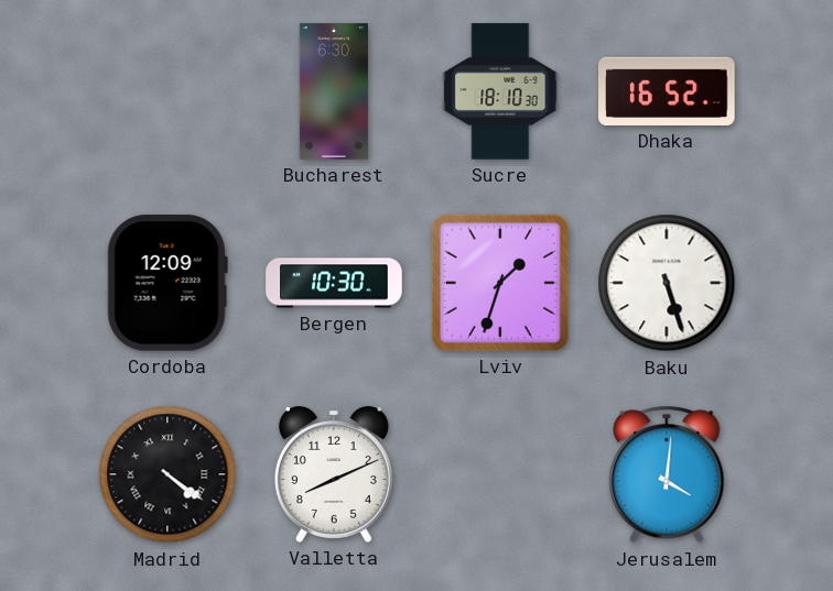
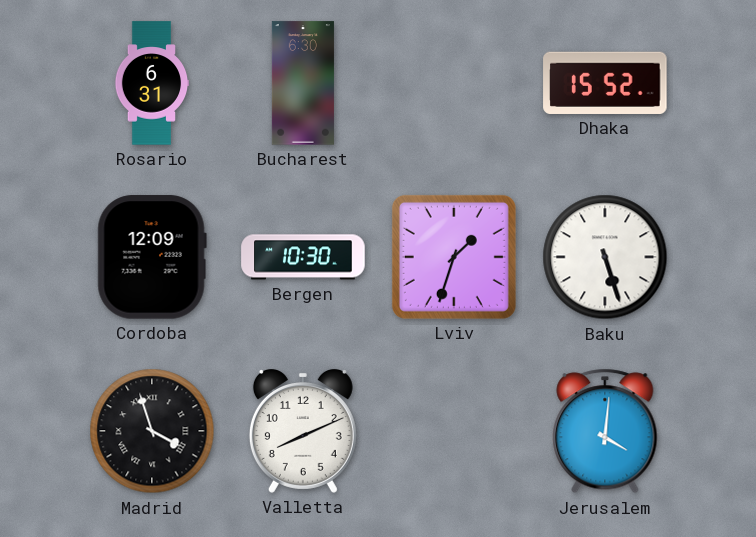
Rosario: none -> 6:31 (152, 83)
Sucre: 18:10 -> none (500, 91)
Dhaka: 16:52 -> 15:52 (605, 83)
Madrid: 4:21 -> 3:57 (152, 431)
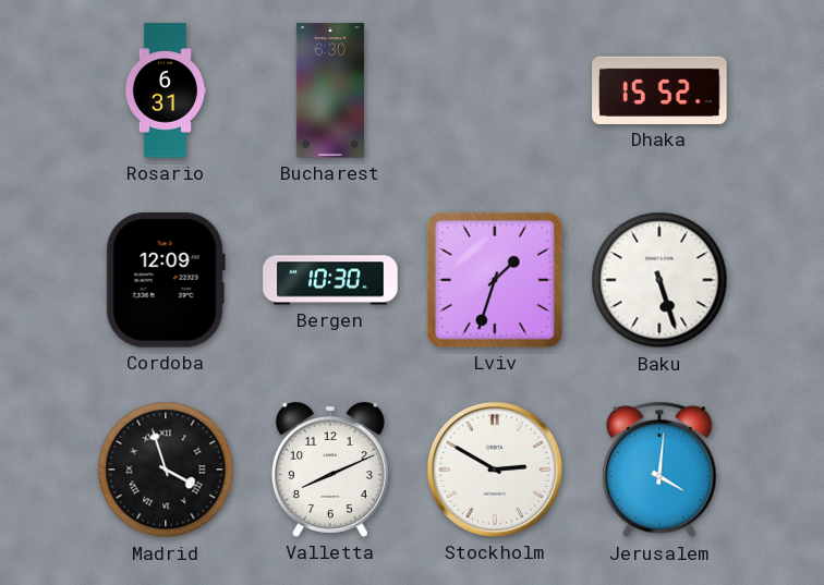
Stockholm: none -> 2:50 (495, 470)
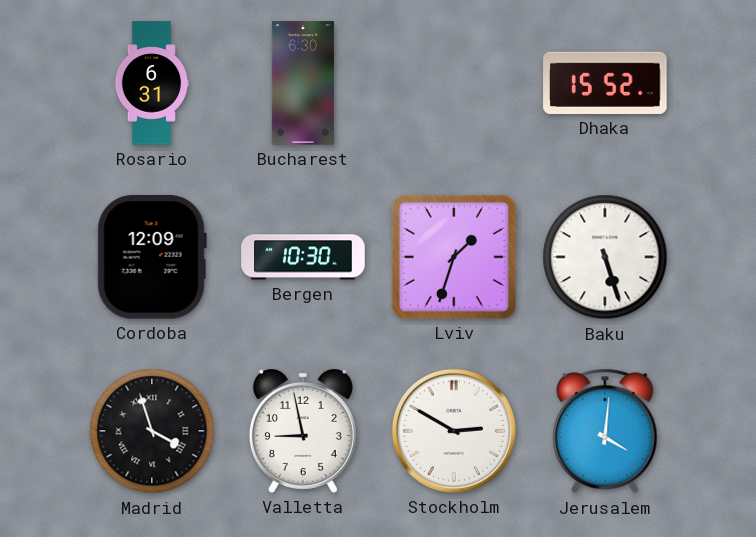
Valletta: 8:11 -> 8:58 (303, 432)
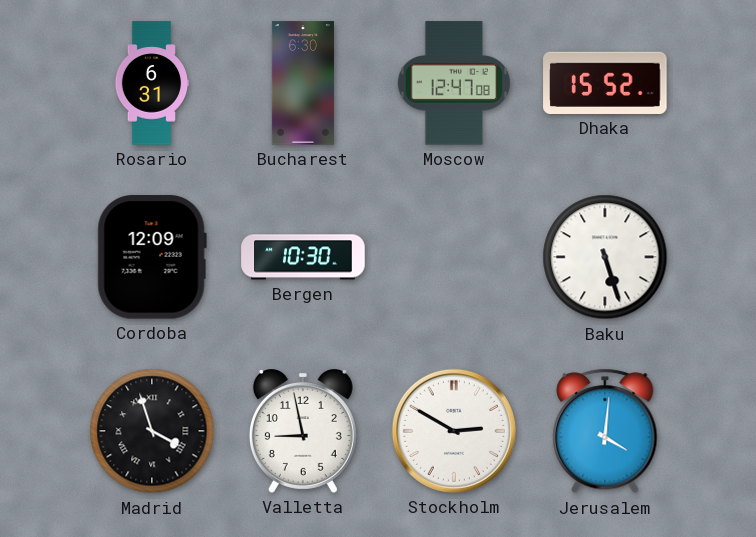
Moscow: none -> 12:47 (454, 83)
Lviv: 1:33 -> none (454, 257)
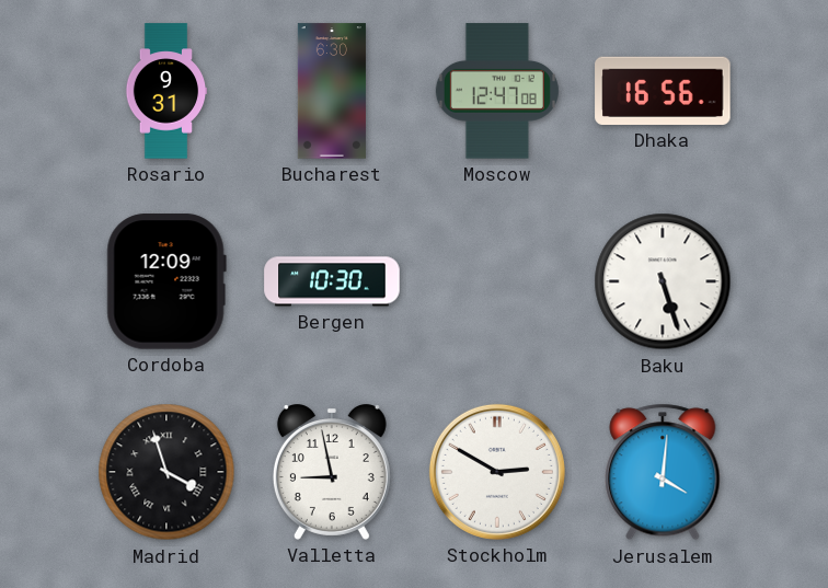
Rosario: 6:31 -> 9:31 (166, 91)
Dhaka: 15:52 -> 16:56 (663, 91)
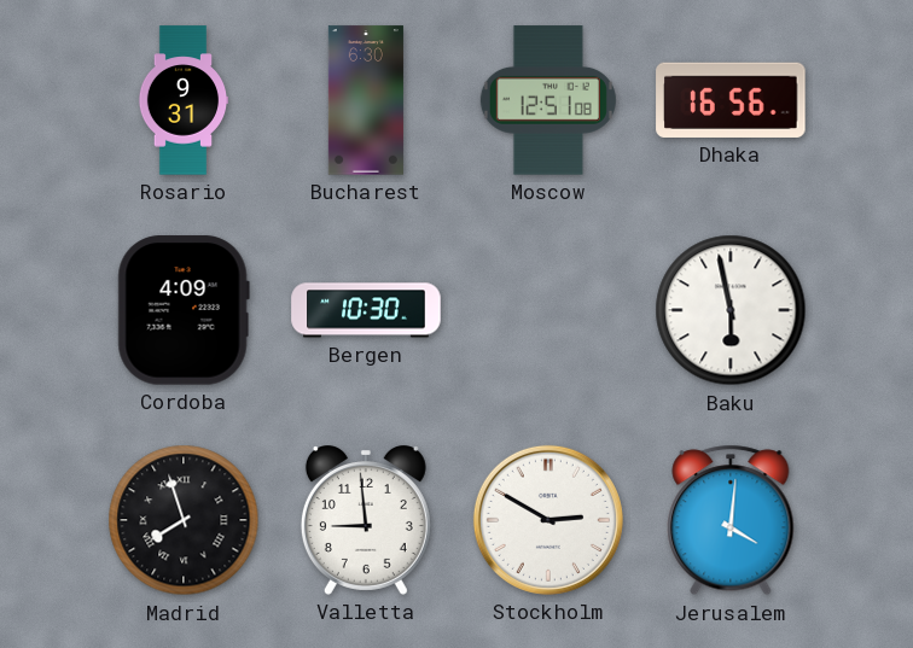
Moscow: 12:47 -> 12:51 (548, 100)
Cordoba: 12:09 -> 4:09 (184, 310)
Baku: 5:27 -> 5:58 (731, 310)
Madrid: 3:57 -> 7:57 (184, 520)
Valletta: 8:58 -> 8:59 (366, 521)
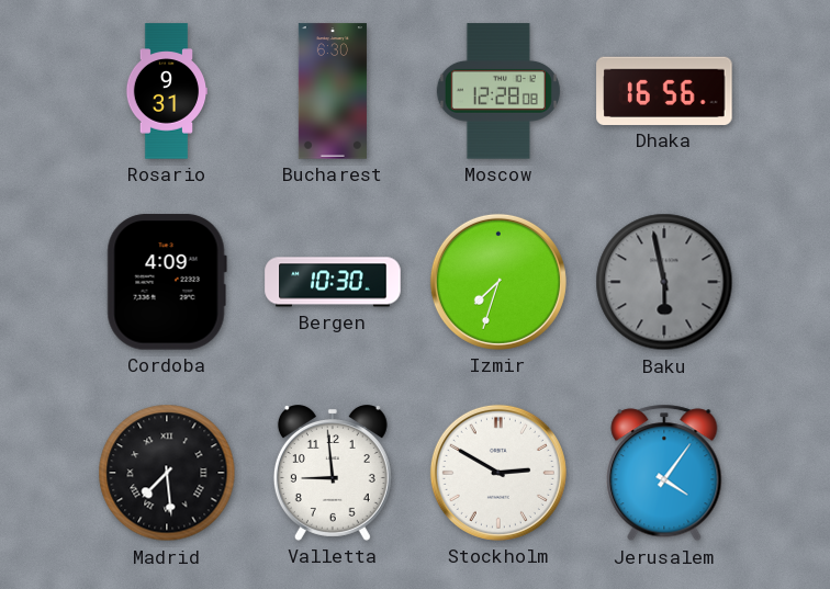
Moscow: 12:51 -> 12:28 (498, 91)
Izmir: none -> 7:33 (498, 282)
Baku dial: white -> grey (664, 282)
Madrid: 7:57 -> 7:29 (167, 473)
Jerusalem: 4:01 -> 4:06 (664, 473)
